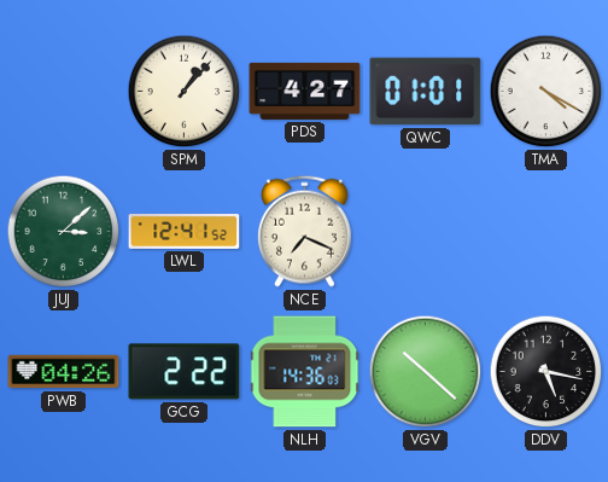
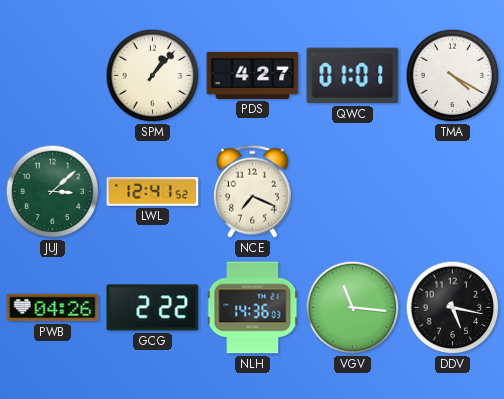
VGV: 10:22 -> 11:16 (353, 308)
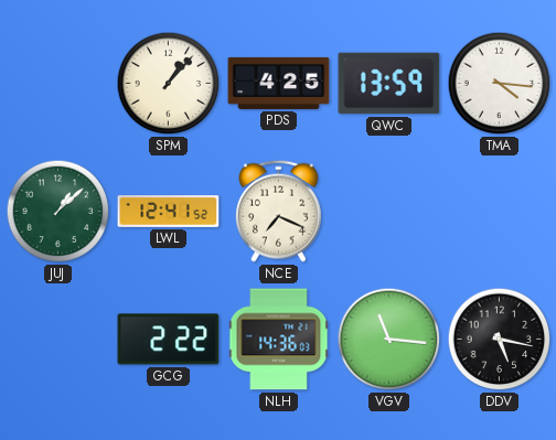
PDS: 4:27 -> 4:25 (279, 83)
QWC: 01:01 -> 13:59 (389, 84)
TMA: 4:20 -> 4:16 (500, 84)
JUJ: 3:08 -> 1:08 (58, 212)
PWB: 04:26 -> none (53, 308)
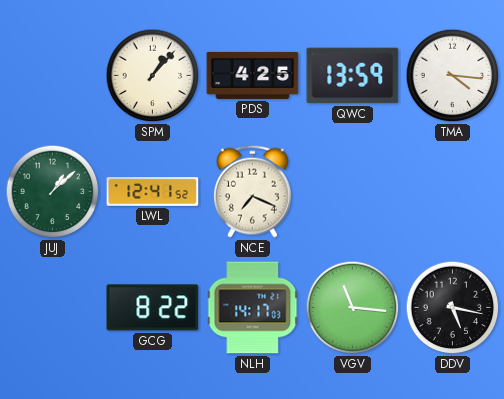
GCG: 2:22 -> 8:22 (153, 308)
NLH: 14:36 -> 14:17 (253, 308)
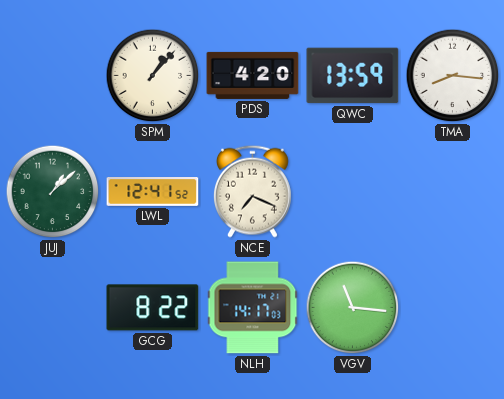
PDS: 4:25 -> 4:20 (253, 75)
TMA: 4:16 -> 8:16 (453, 76)
DDV: 5:17 -> none (453, 308)
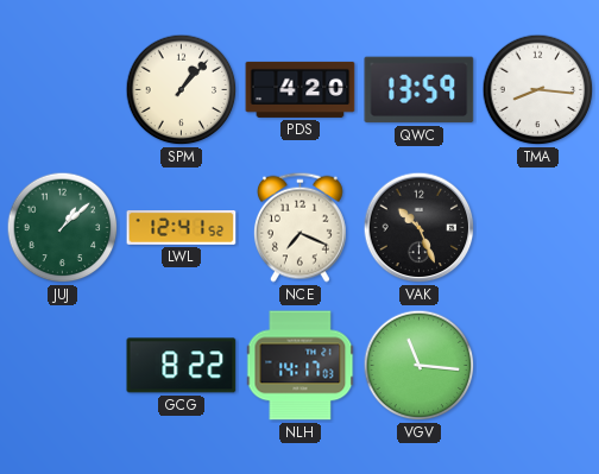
VAK: none -> 10:26 (420, 228)
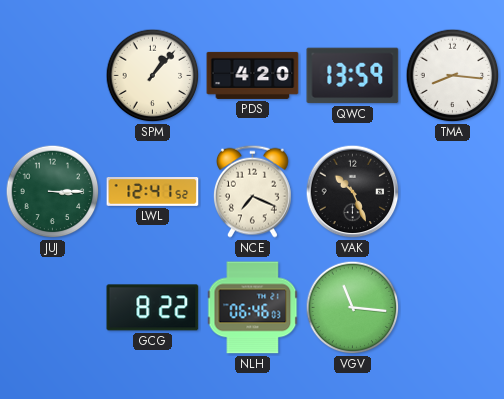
JUJ: 1:08 -> 3:15 (53, 192)
NLH: 14:17 -> 06:46 (253, 308)
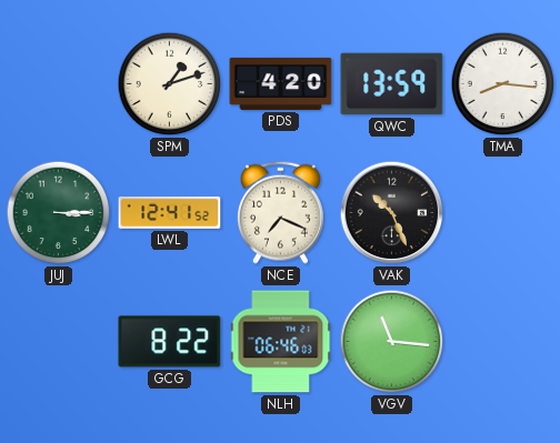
SPM: 1:07 -> 1:12 (170, 84)
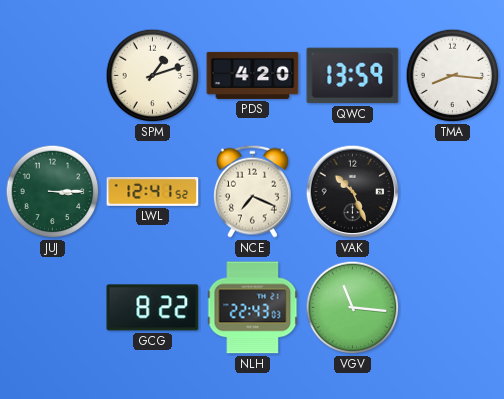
NLH: 06:46 -> 22:43 (253, 308)
